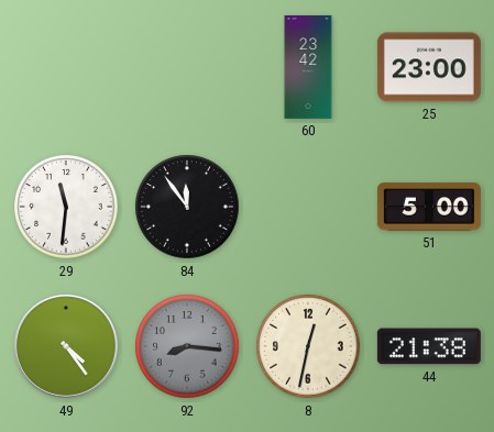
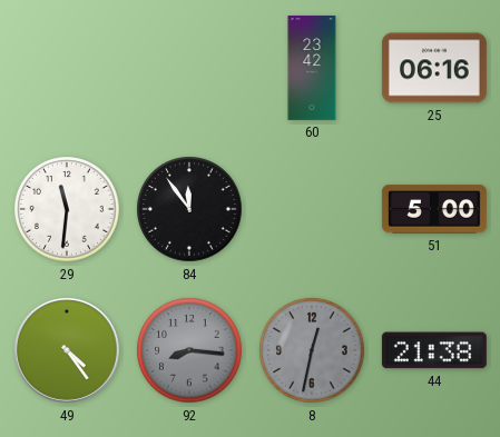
25: 23:00 -> 06:16 (434, 68)
8 dial: cream -> grey (312, 350)
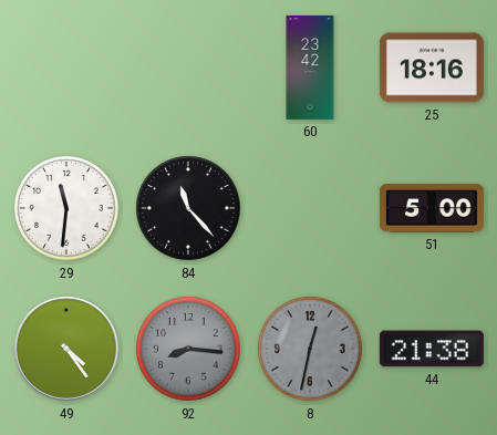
25: 06:16 -> 18:16 (432, 68)
84: 11:54 -> 11:23 (188, 208)
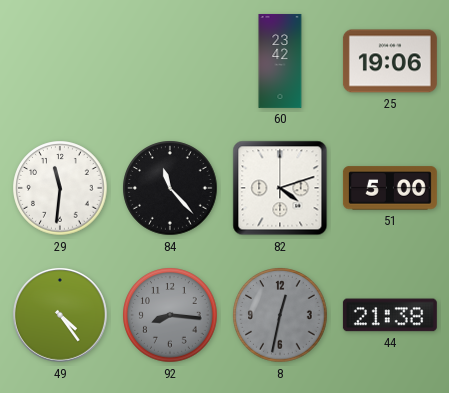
25: 18:16 -> 19:06 (390, 61)
82: none -> 4:12 (280, 188)
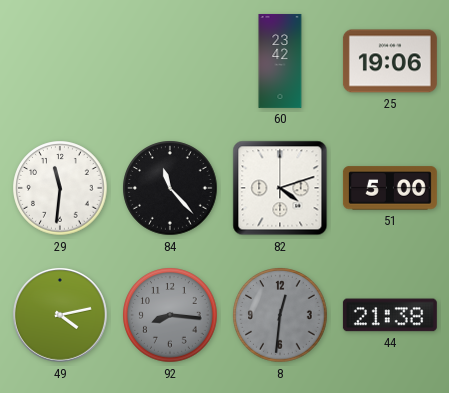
49: 4:24 -> 4:13 (60, 315)
8: 12:32 -> 12:31 (280, 315)
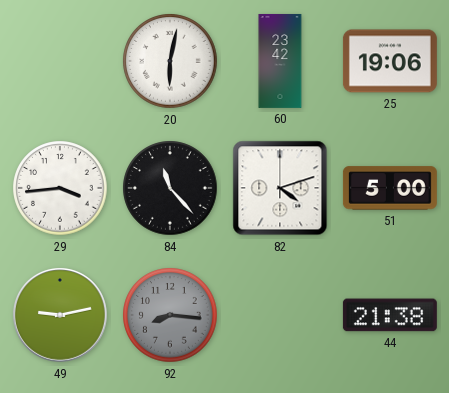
20: none -> 6:02 (170, 61)
29: 11:31 -> 3:44 (60, 188)
49: 4:13 -> 9:13 (60, 315)
8: 12:31 -> none (280, 315)
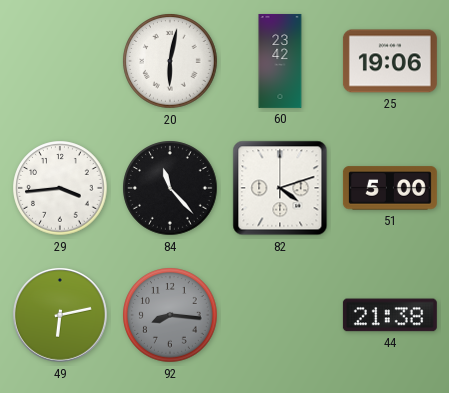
49: 9:13 -> 6:13 (60, 315)
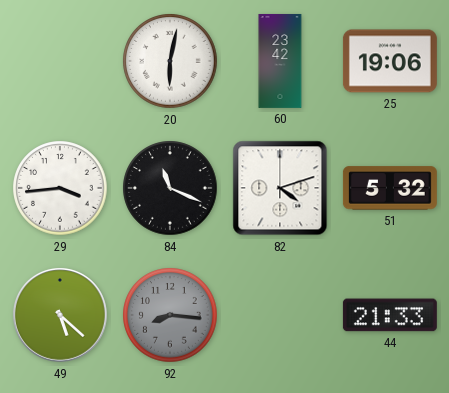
84: 11:23 -> 11:19 (170, 188)
51: 5:00 -> 5:32 (390, 188)
49: 6:13 -> 5:22 (60, 315)
44: 21:38 -> 21:33 (390, 315)
